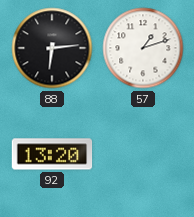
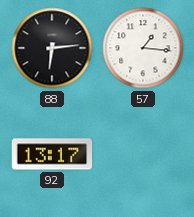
57: 1:12 -> 1:16 (143, 48)
92: 13:20 -> 13:17 (52, 154)
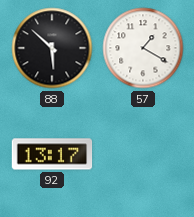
88: 6:14 -> 5:52 (52, 48)
57: 1:16 -> 1:20 (143, 48)
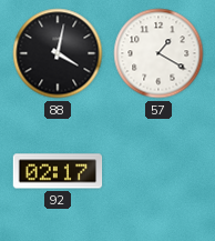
88: 5:52 -> 4:02 (58, 53)
92: 13:17 -> 02:17 (58, 171)
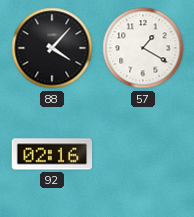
88: 4:02 -> 4:07 (52, 48)
92: 02:17 -> 02:16 (52, 154)
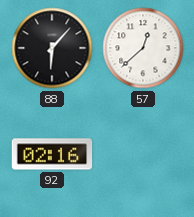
88: 4:07 -> 6:07 (52, 48)
57: 1:20 -> 12:38 (143, 48)
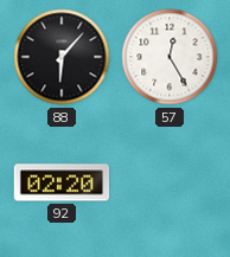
57: 12:38 -> 12:25 (170, 57)
92: 02:16 -> 02:20 (62, 182)
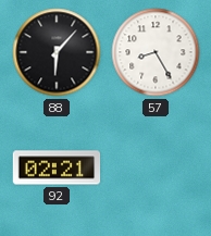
57: 12:25 -> 8:25 (156, 52)
92: 02:20 -> 02:21 (57, 167)
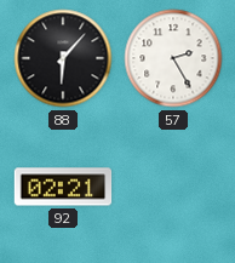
57: 8:25 -> 2:25 (173, 58)
